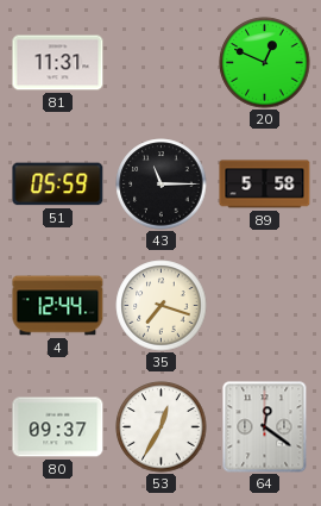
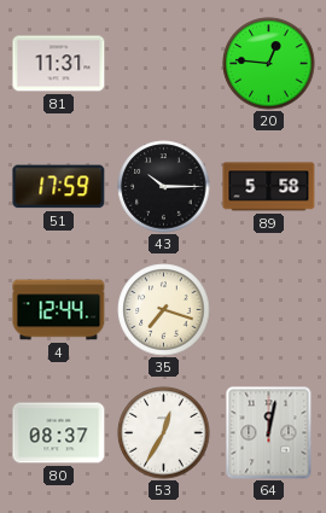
20: 12:49 -> 12:46 (269, 64)
51: 05:59 -> 17:59 (59, 187)
43: 11:15 -> 10:15 (164, 187)
80: 09:37 -> 08:37 (59, 433)
64: 12:21 -> 12:02 (269, 433)
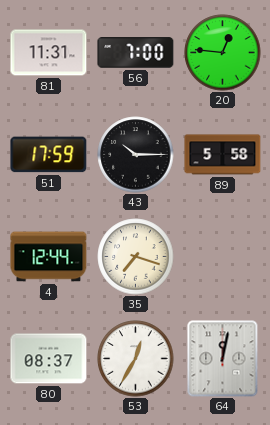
56: none -> 7:00 (136, 53)
